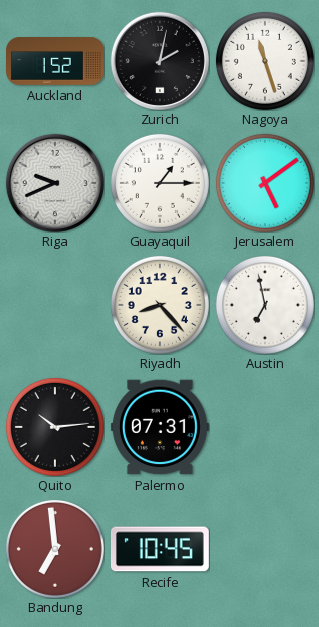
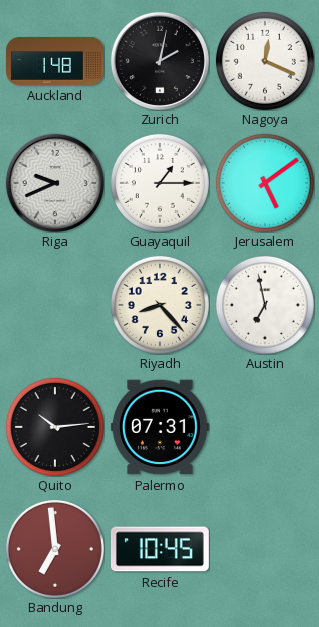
Auckland: 1:52 -> 1:48 (56, 61)
Nagoya: 11:27 -> 12:19 (265, 61)
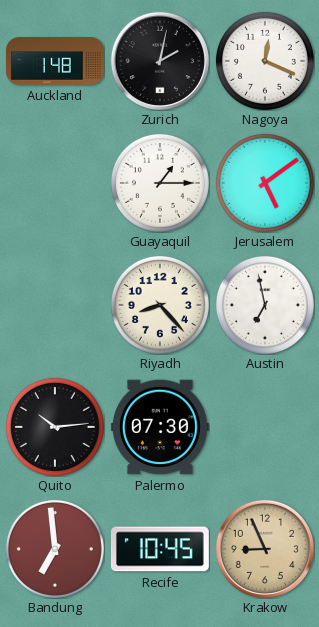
Riga: 9:41 -> none (55, 183)
Palermo: 07:31 -> 07:30 (160, 427)
Krakow: none -> 8:56 (265, 549)
